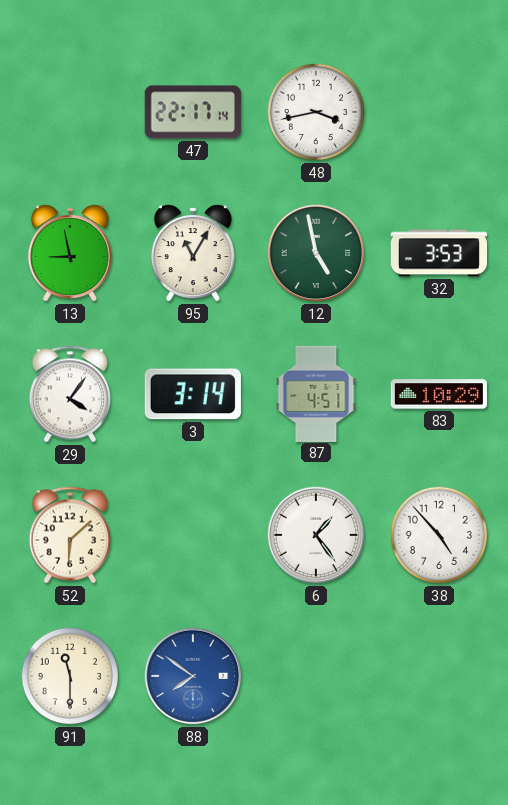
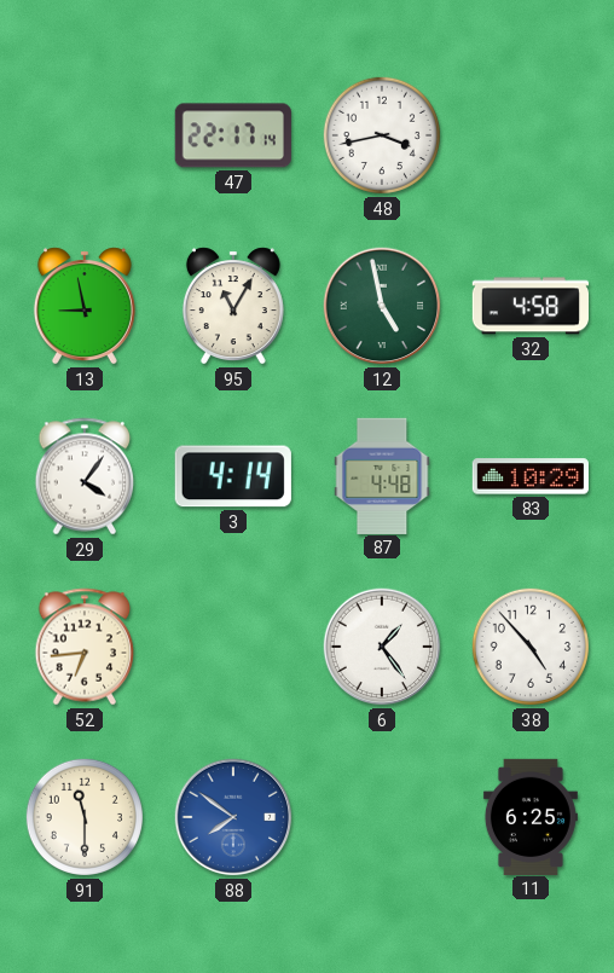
32: 3:53 -> 4:58 (529, 306)
3: 3:14 -> 4:14 (233, 476)
87: 4:51 -> 4:48 (382, 475)
52: 6:08 -> 6:44 (85, 647)
11: none -> 6:25 (531, 816)
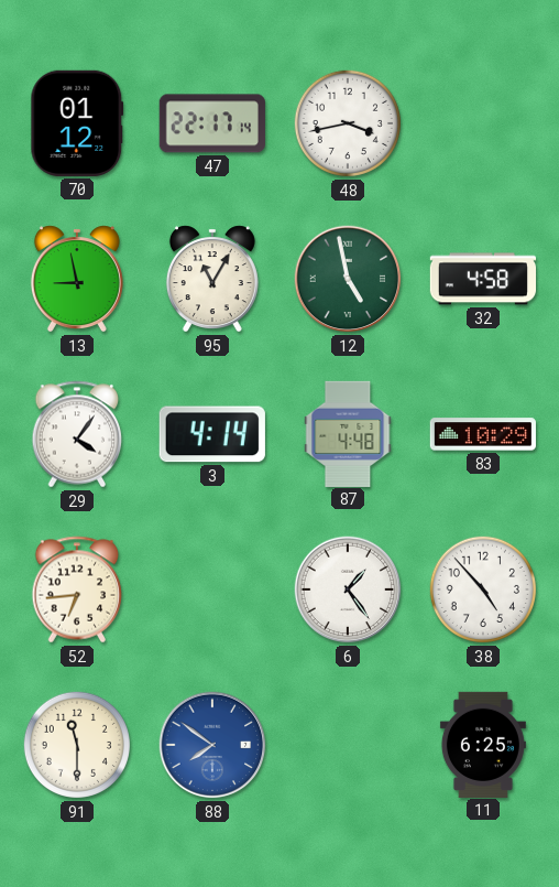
70: none -> 01:12 (77, 123)
